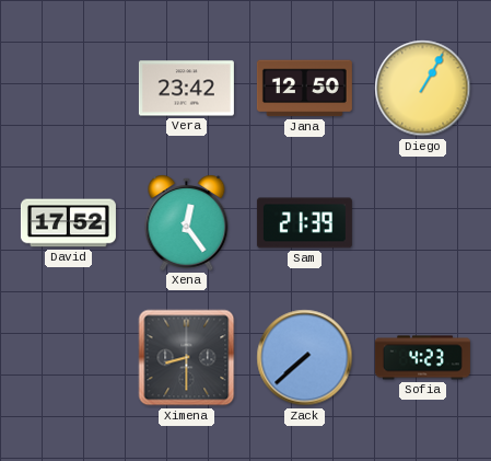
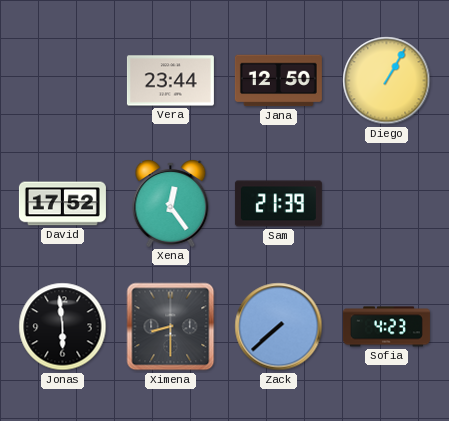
Vera: 23:42 -> 23:44 (170, 81)
Jonas: none -> 5:59 (63, 327)
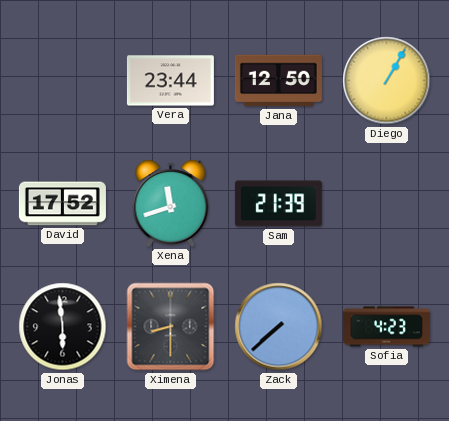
Xena: 12:24 -> 11:42 (171, 204)
